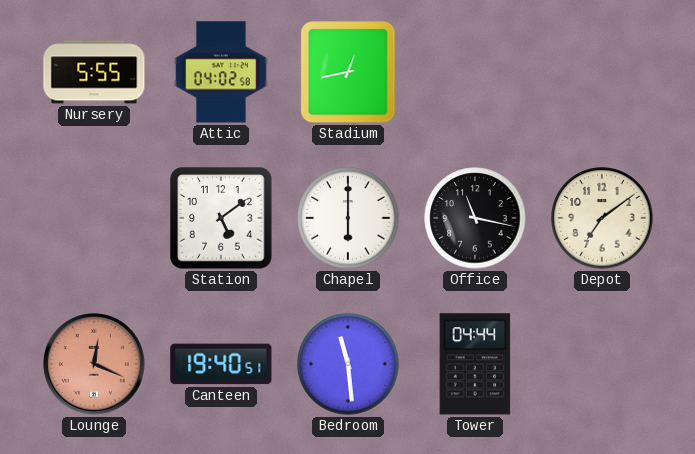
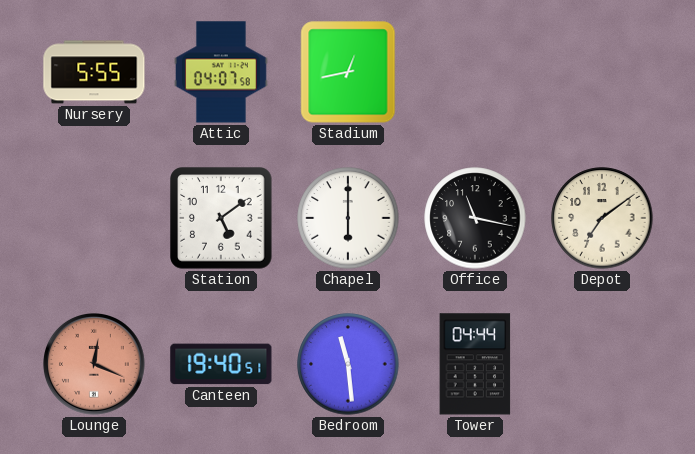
Attic: 04:02 -> 04:07 (221, 72)
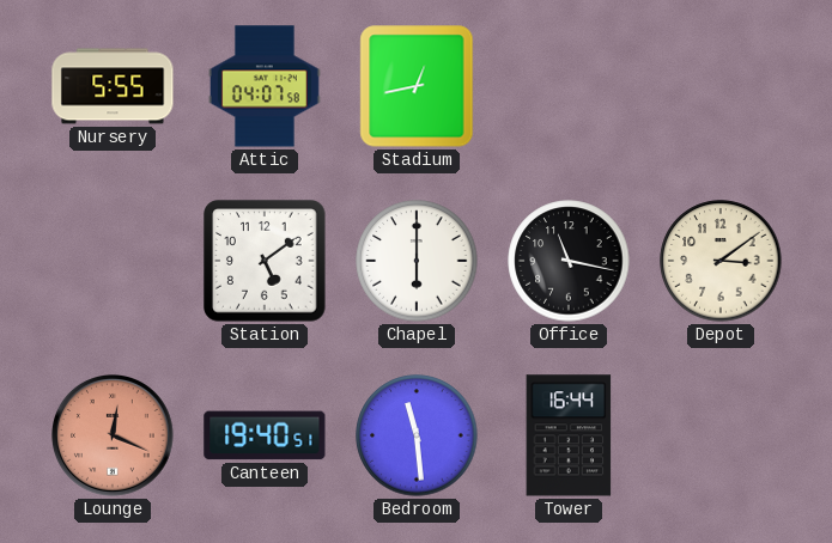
Depot: 7:09 -> 3:09 (721, 261)
Tower: 04:44 -> 16:44 (569, 435)
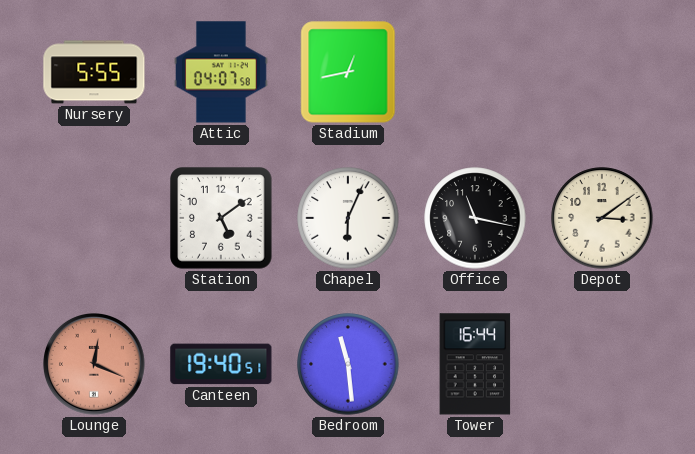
Chapel: 6:00 -> 6:04 (348, 218)
